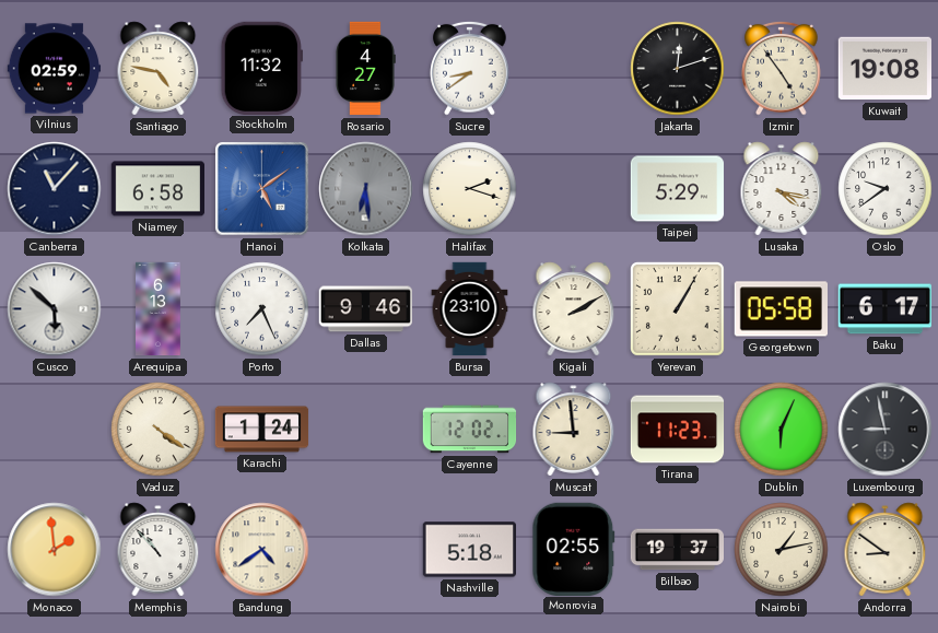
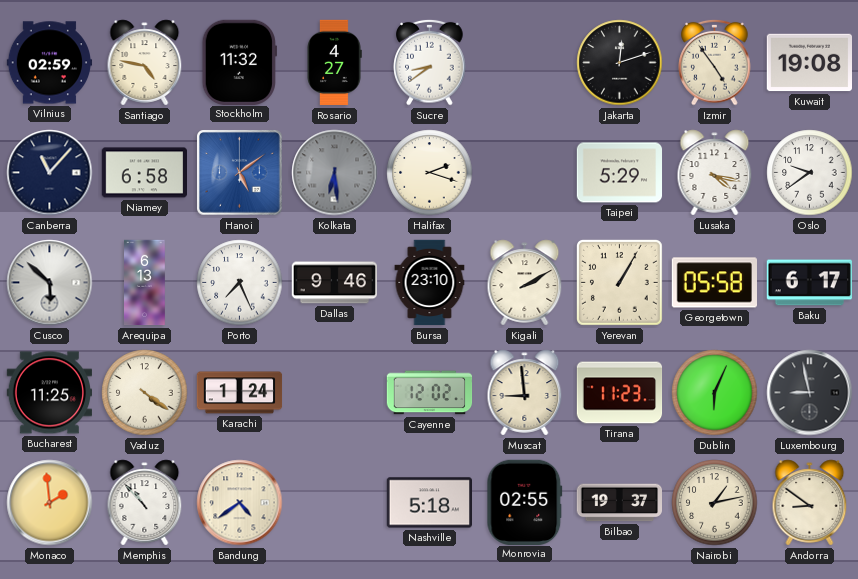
Bucharest: none -> 11:25 (49, 393)
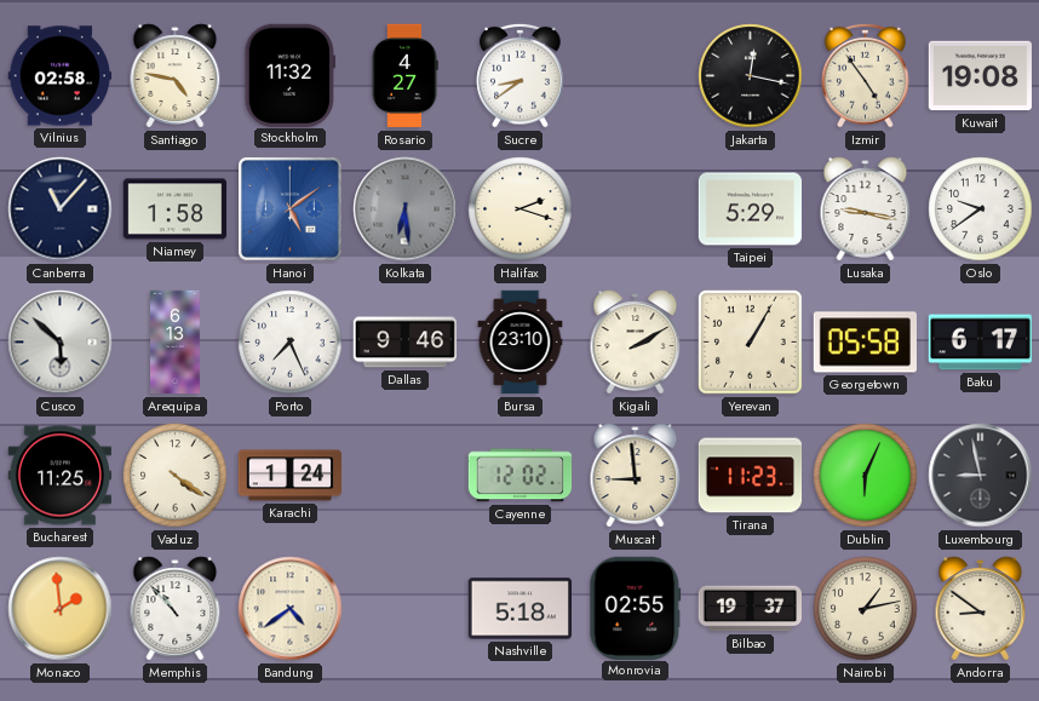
Vilnius: 02:59 -> 02:58 (61, 76)
Jakarta: 12:12 -> 12:17 (751, 76)
Niamey: 6:58 -> 1:58 (176, 209)
Lusaka: 4:17 -> 9:17 (866, 209)
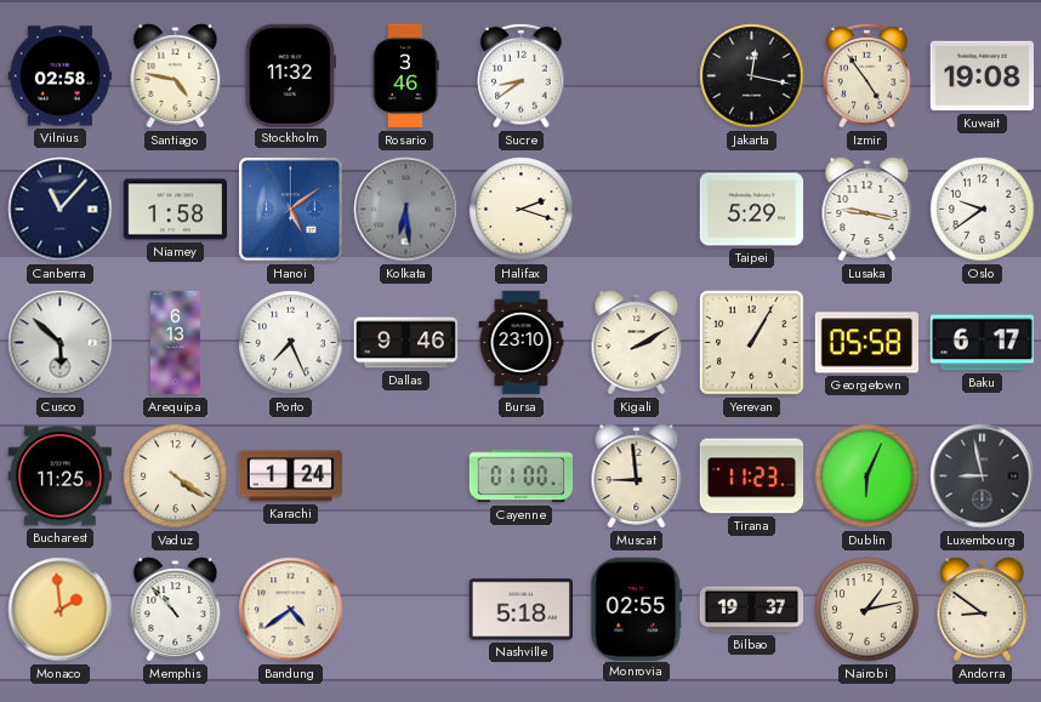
Rosario: 4:27 -> 3:46 (405, 76)
Cayenne: 12:02 -> 01:00 (522, 476)
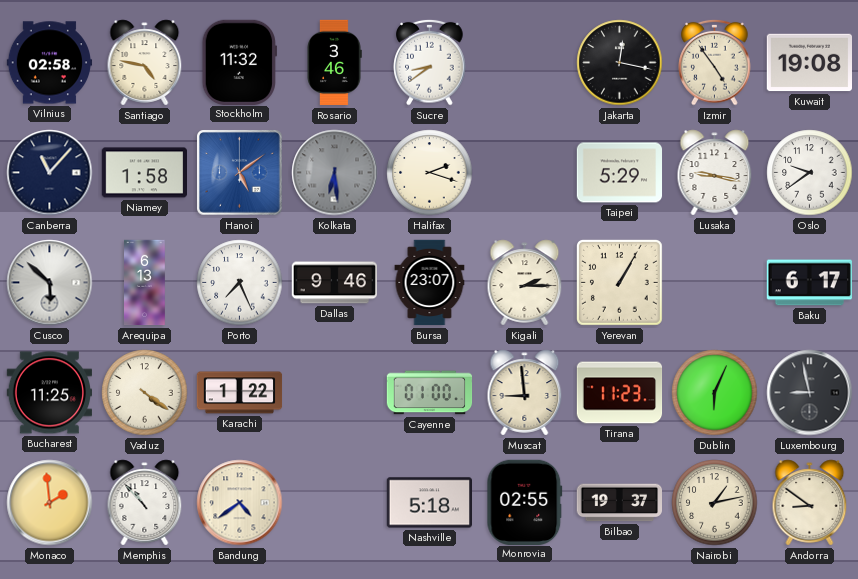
Bursa: 23:10 -> 23:07 (430, 283)
Kigali: 2:10 -> 2:15 (525, 283)
Georgetown: 05:58 -> none (866, 343)
Karachi: 1:24 -> 1:22 (240, 393)
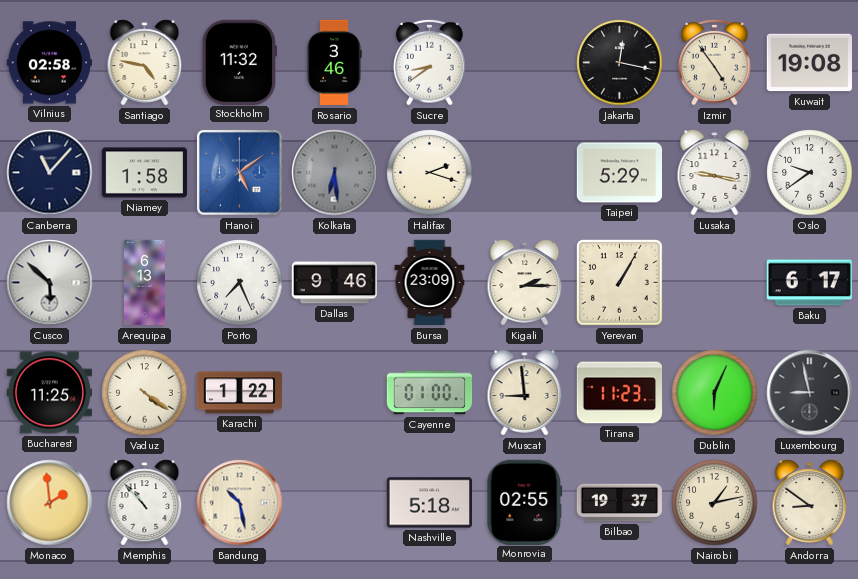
Bursa: 23:07 -> 23:09 (430, 283)
Bandung: 4:39 -> 10:28 (240, 503)
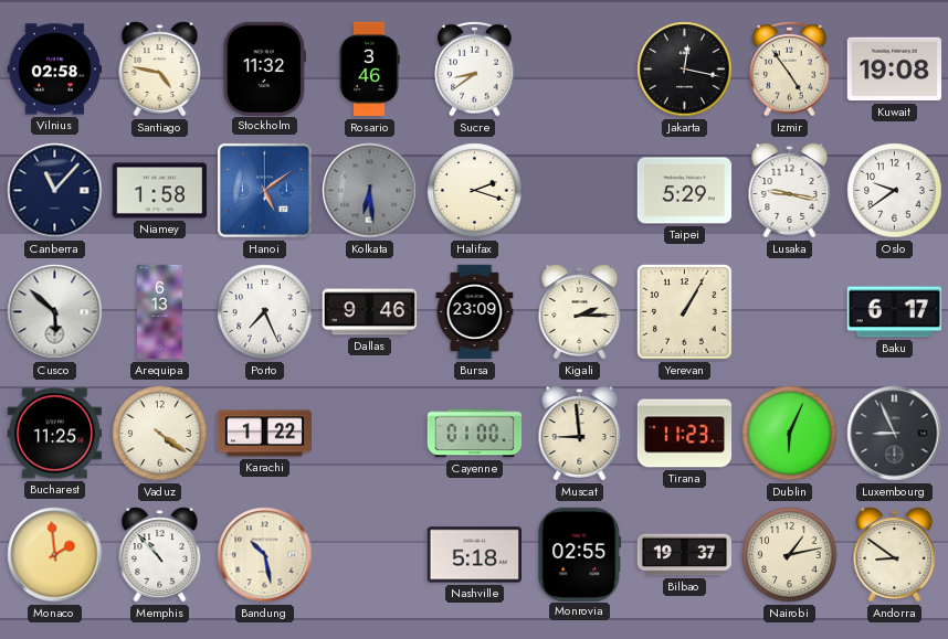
Luxembourg: 8:58 -> 8:56 (895, 434)
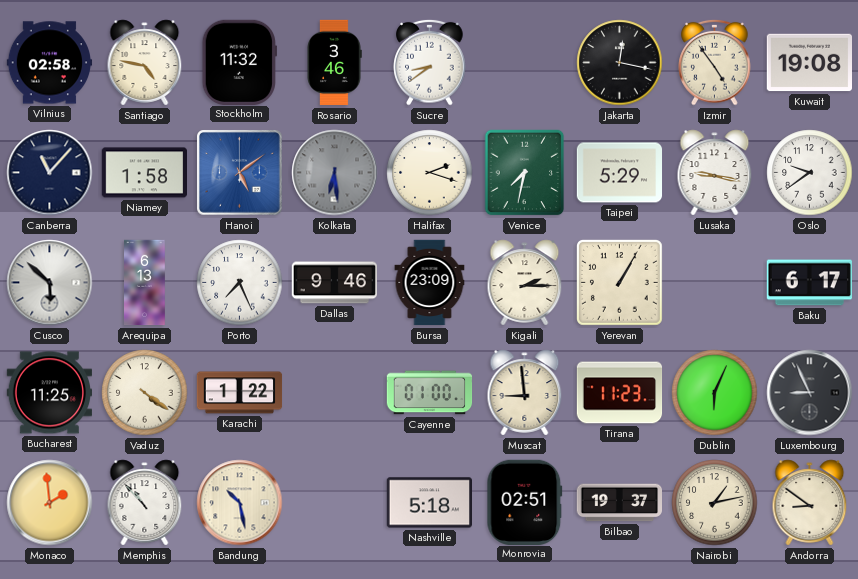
Venice: none -> 7:32 (525, 173)
Monrovia: 02:55 -> 02:51 (525, 502)
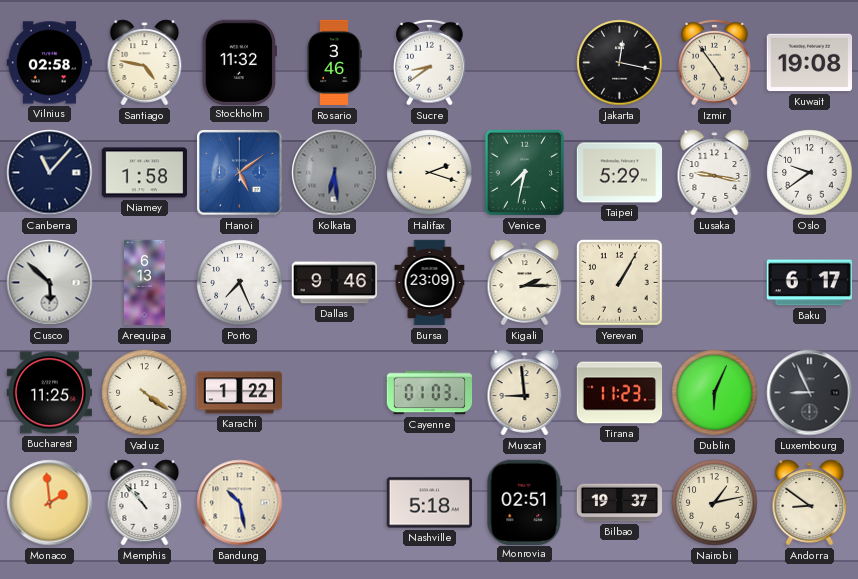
Cayenne: 01:00 -> 01:03 (430, 393)
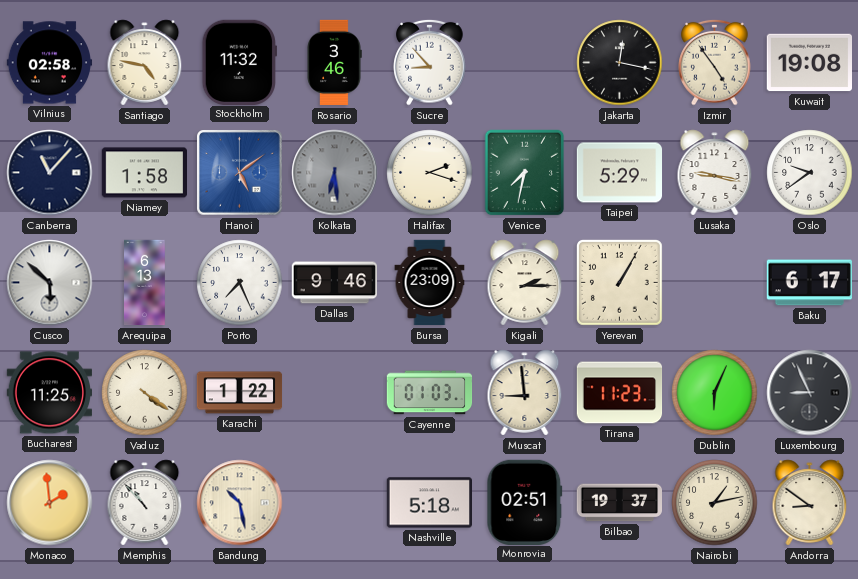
Sucre: 8:39 -> 8:53 (430, 62)
